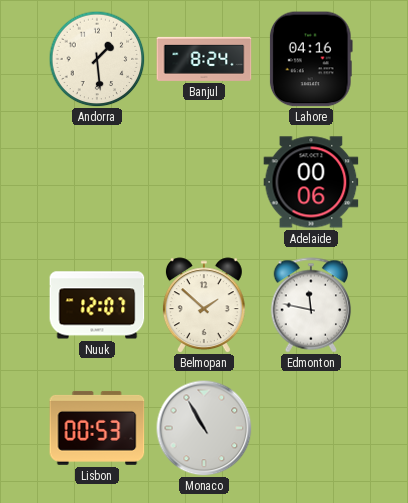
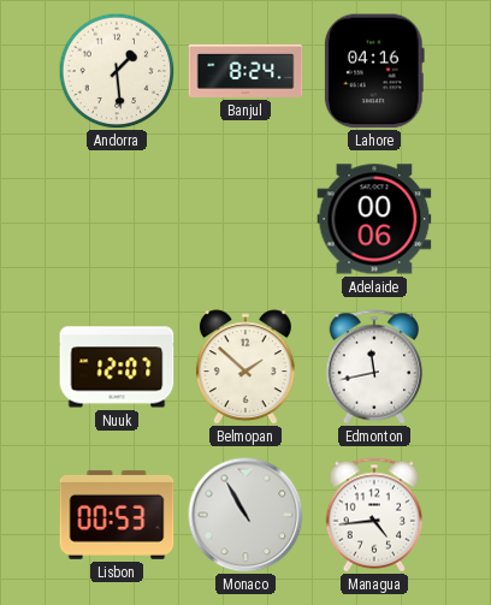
Edmonton: 11:47 -> 11:43 (374, 367)
Managua: none -> 4:44 (374, 515)
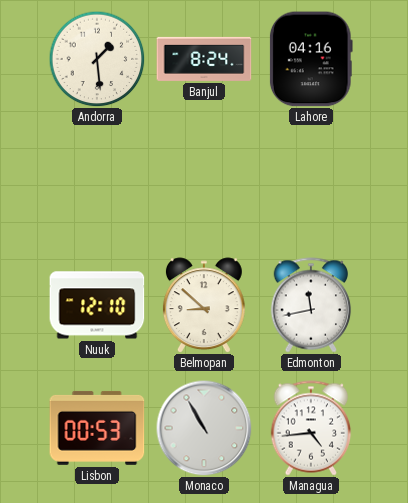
Adelaide: 00:06 -> none (374, 219)
Nuuk: 12:07 -> 12:10 (97, 305)
Belmopan: 1:52 -> 8:52 (204, 305)
